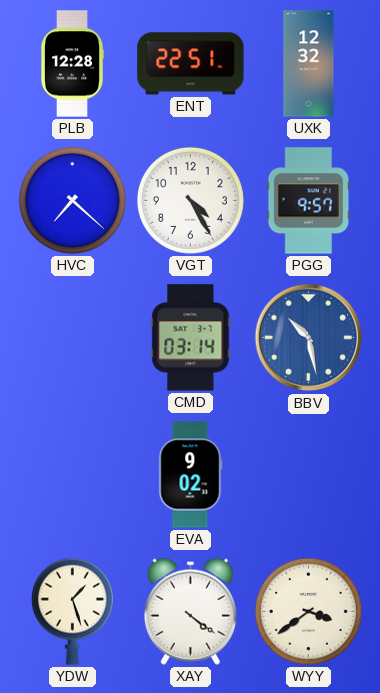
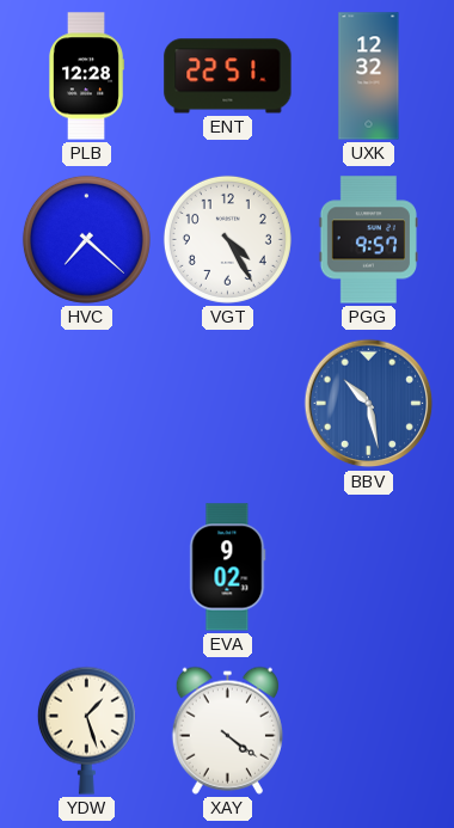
CMD: 03:14 -> none (191, 338)
WYY: 3:39 -> none (308, 611)
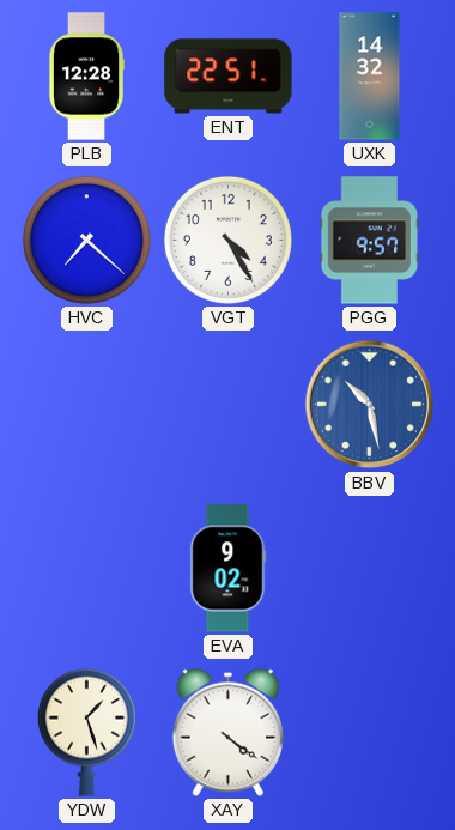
UXK: 12:32 -> 14:32 (370, 77)
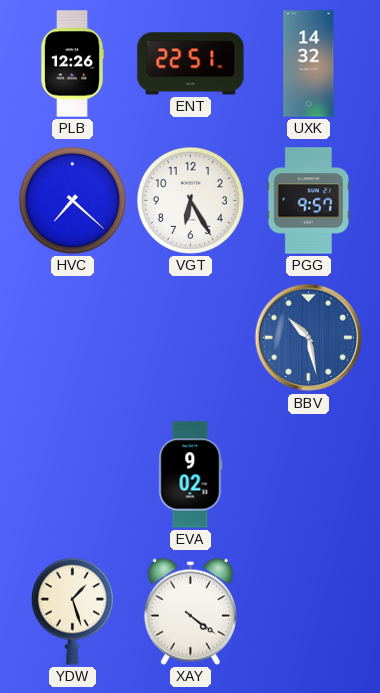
PLB: 12:28 -> 12:26 (71, 64)
VGT: 4:25 -> 6:25 (190, 200)
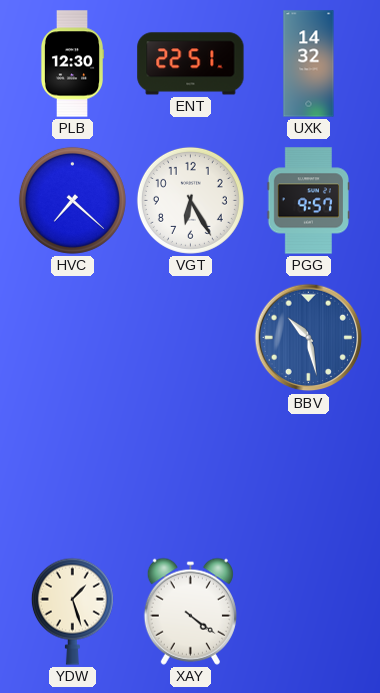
PLB: 12:26 -> 12:30 (71, 64)
EVA: 9:02 -> none (191, 475)
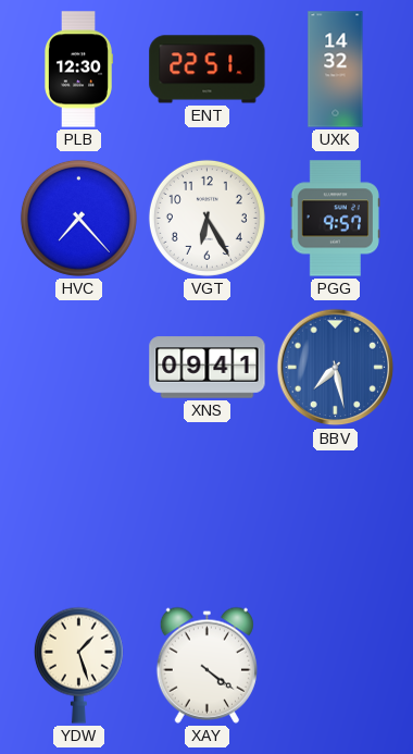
HVC: 7:22 -> 7:23 (78, 218)
XNS: none -> 09:41 (208, 368)
BBV: 10:28 -> 7:28 (336, 368)
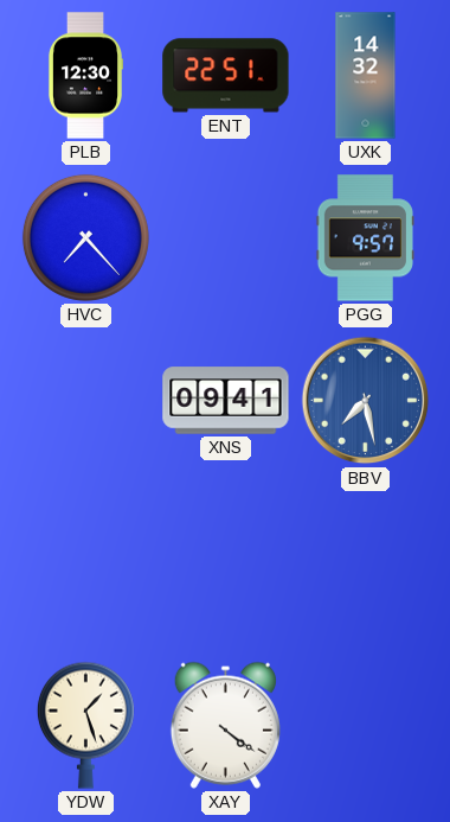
VGT: 6:25 -> none (206, 218)
